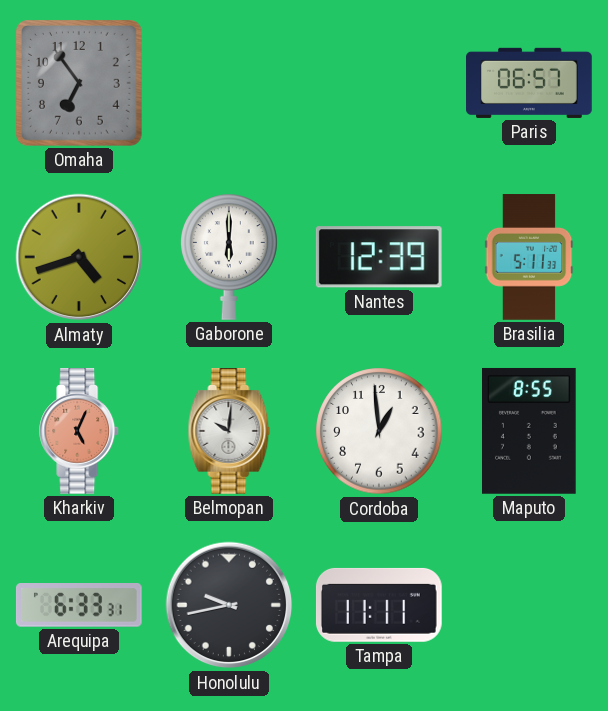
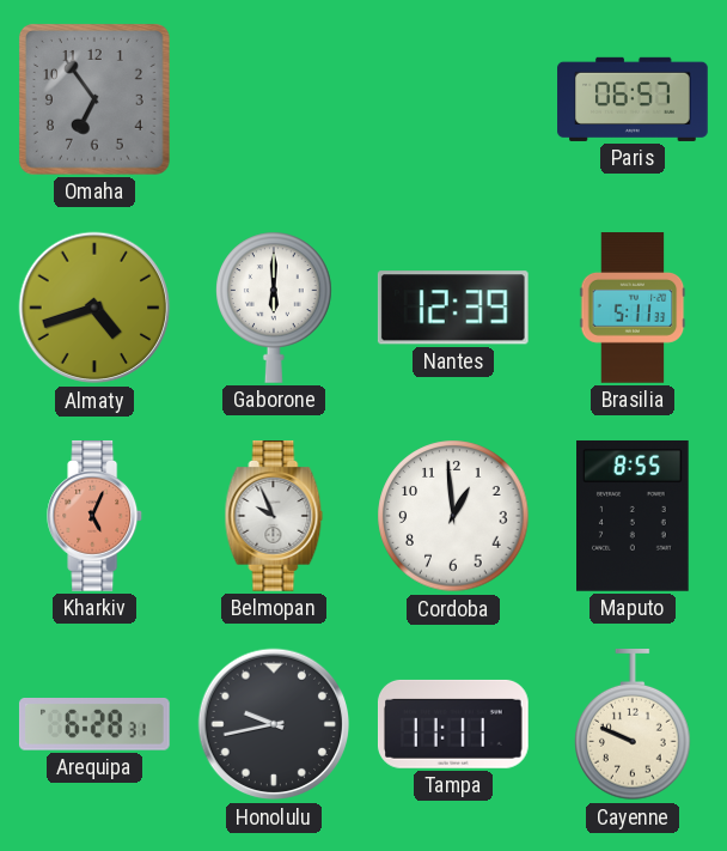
Belmopan: 10:01 -> 9:56 (274, 517)
Arequipa: 6:33 -> 6:28 (94, 725)
Cayenne: none -> 9:49 (633, 725)
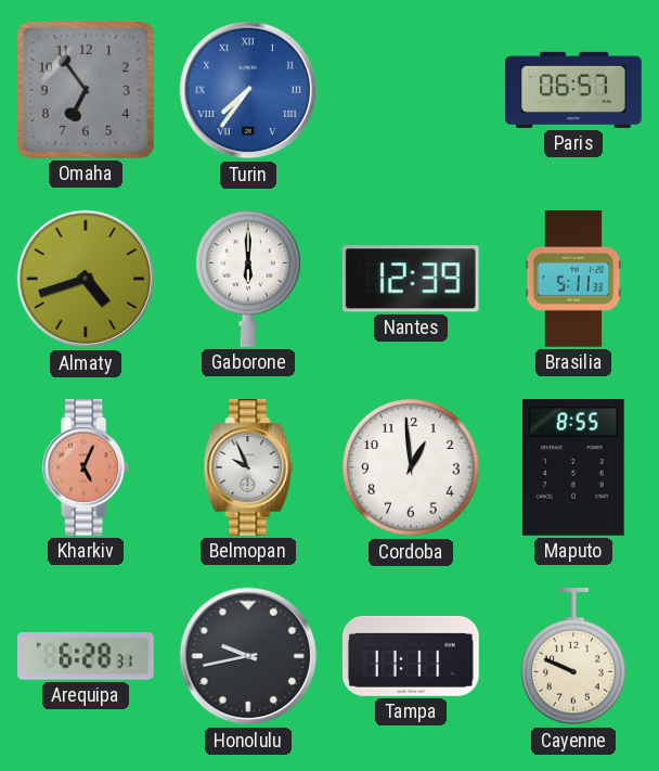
Turin: none -> 7:36 (248, 90)
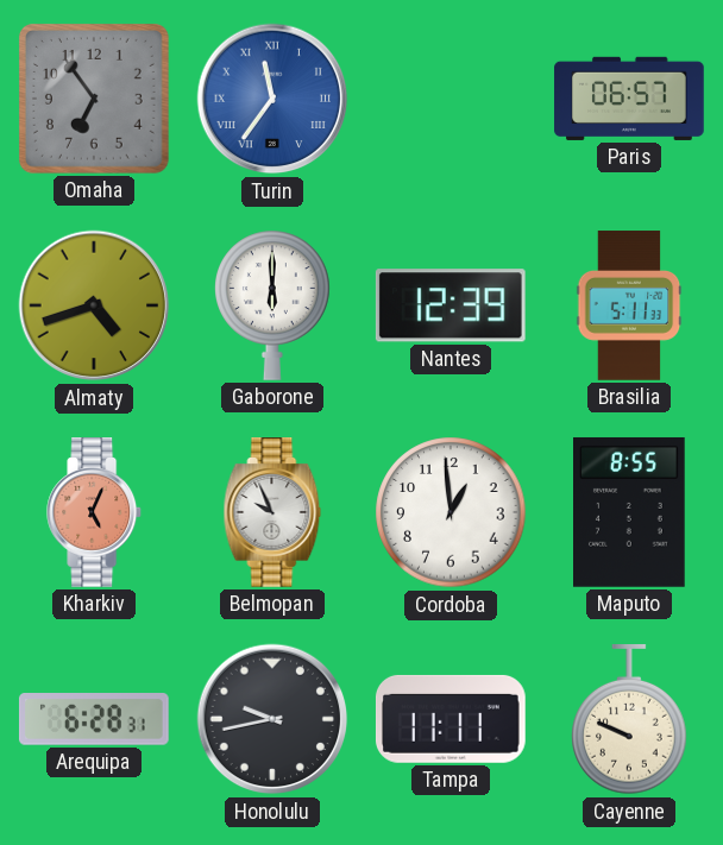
Turin: 7:36 -> 11:36 (272, 99)
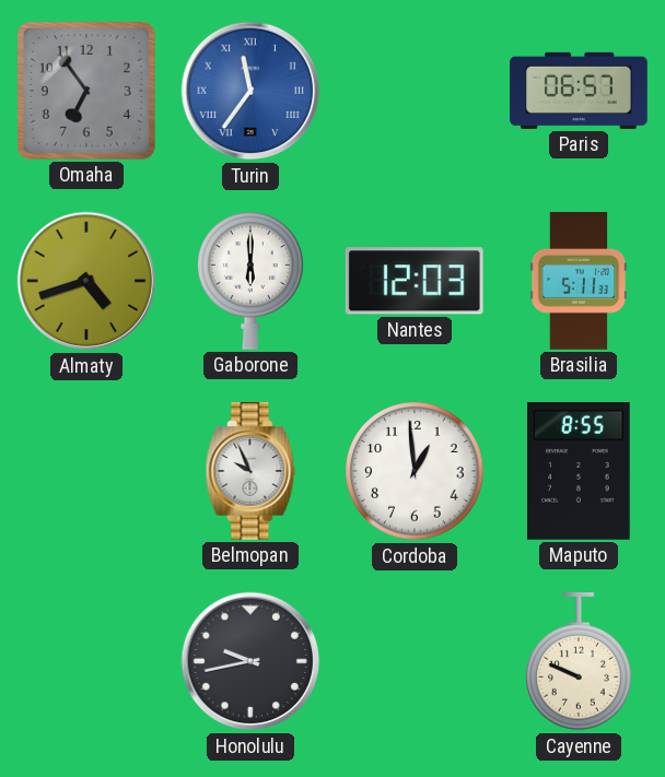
Nantes: 12:39 -> 12:03 (415, 281)
Kharkiv: 5:04 -> none (95, 513)
Arequipa: 6:28 -> none (94, 720)
Tampa: 11:11 -> none (451, 719)
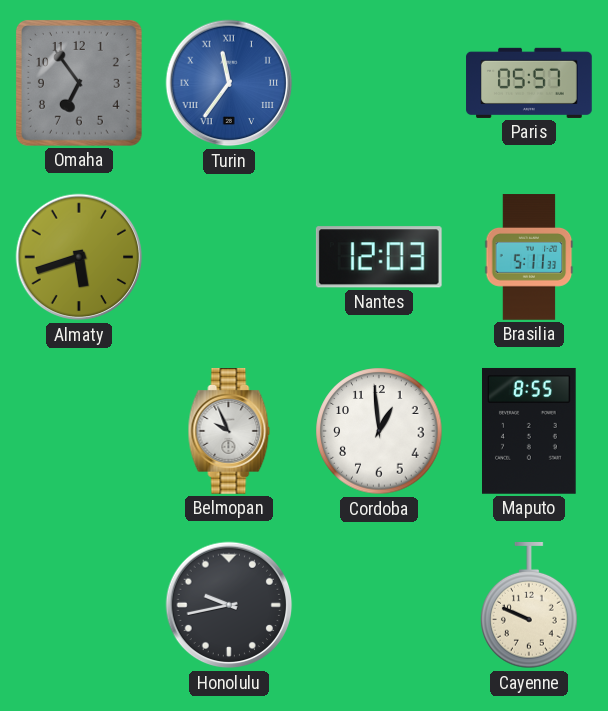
Paris: 06:57 -> 05:57 (529, 83)
Almaty: 4:42 -> 5:42 (79, 257)
Gaborone: 6:00 -> none (250, 281)
